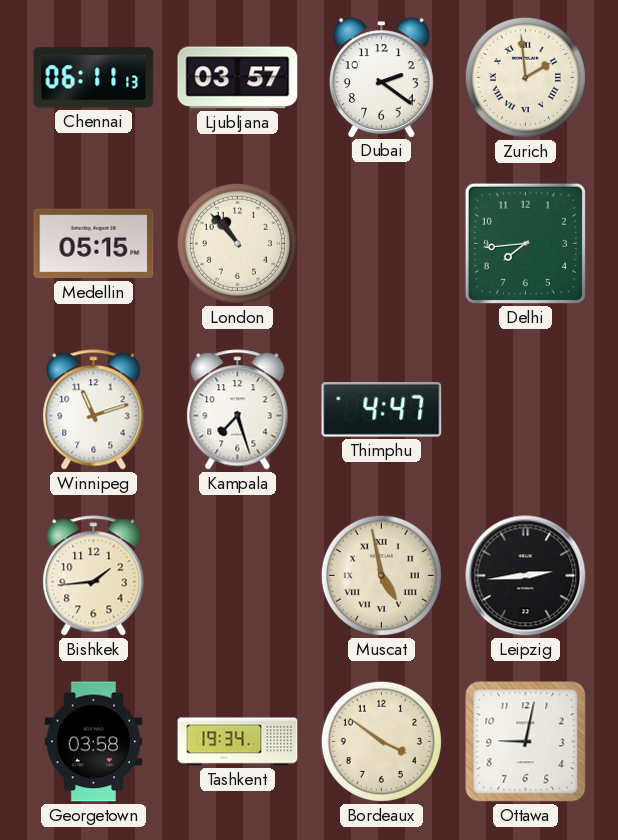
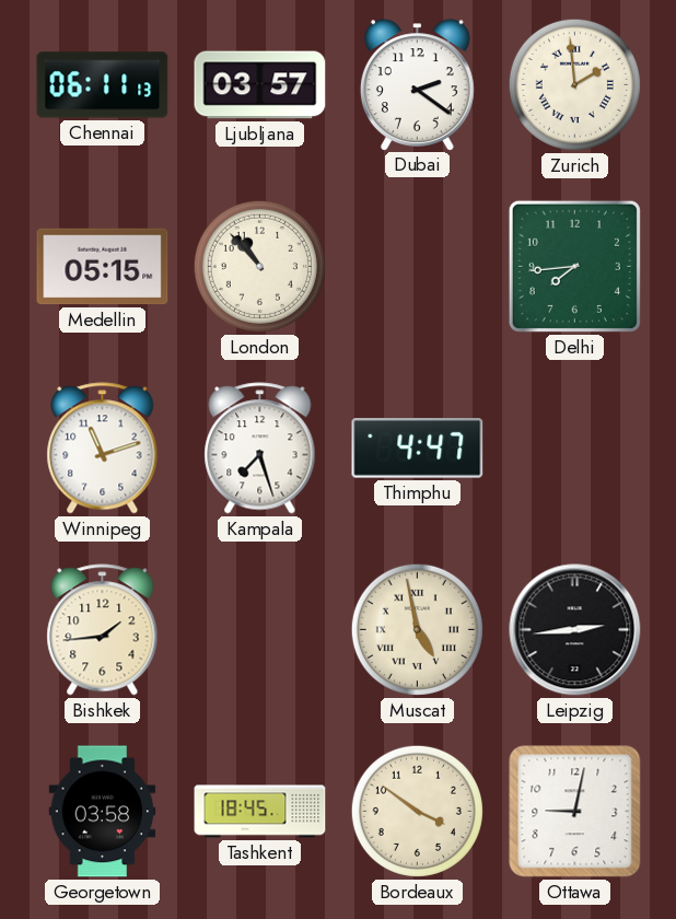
Tashkent: 19:34 -> 18:45 (260, 812)
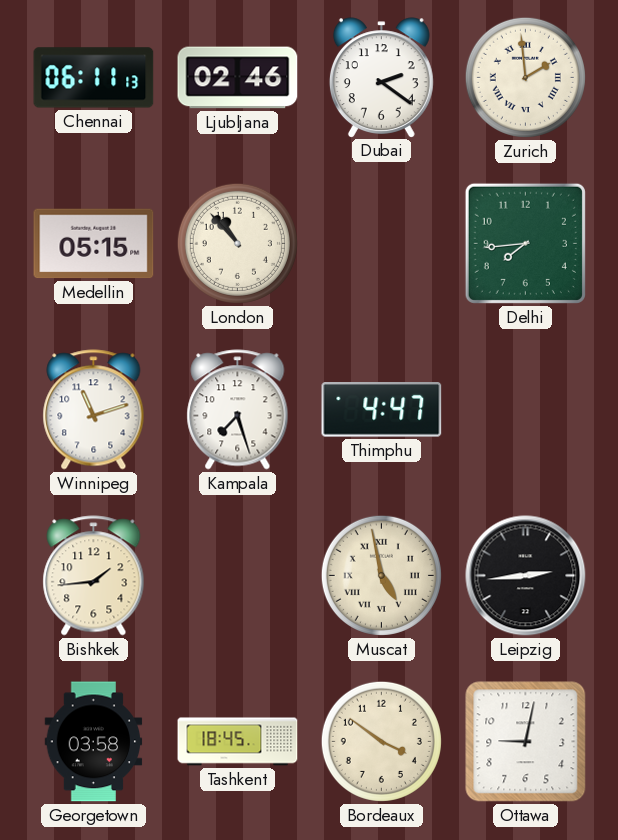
Ljubljana: 03:57 -> 02:46 (238, 78)
